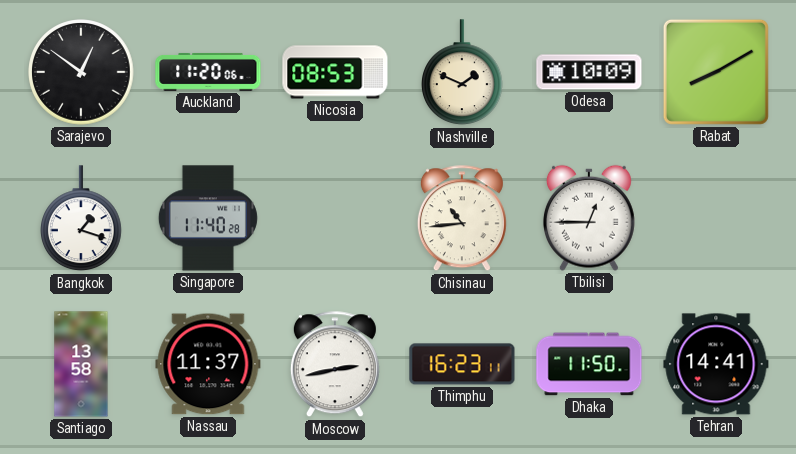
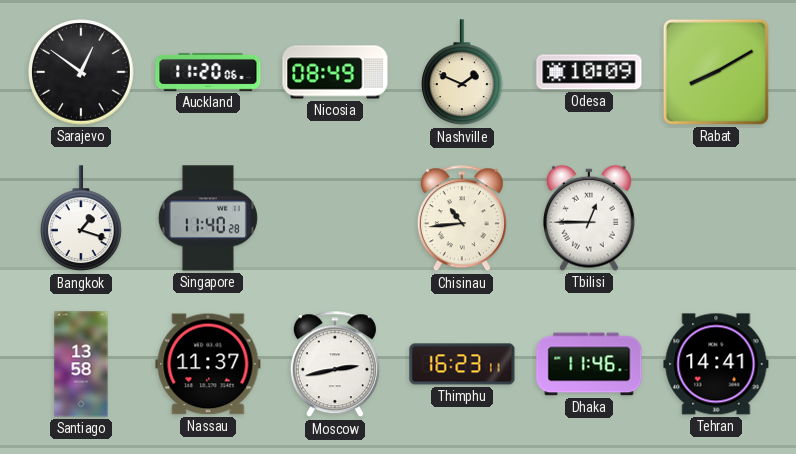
Nicosia: 08:53 -> 08:49 (335, 72)
Dhaka: 11:50 -> 11:46 (589, 364)
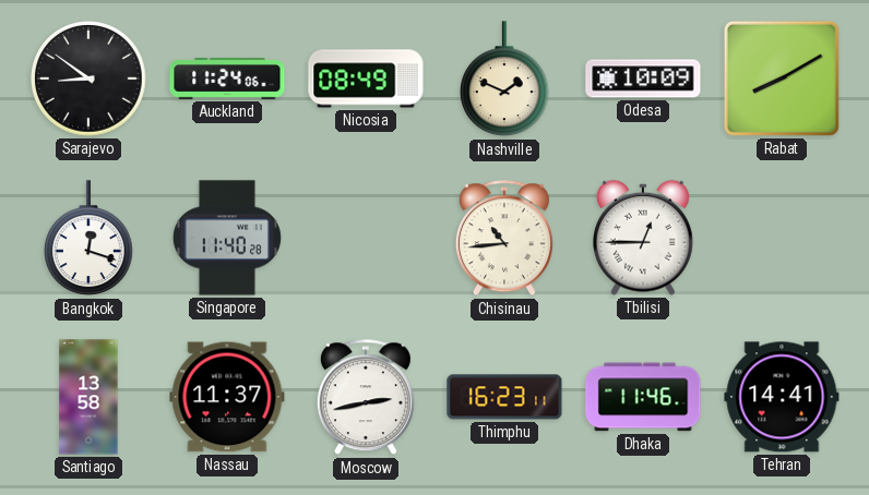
Sarajevo: 12:51 -> 8:51 (88, 79)
Auckland: 11:20 -> 11:24 (227, 79)
Bangkok: 1:18 -> 12:18 (90, 239)
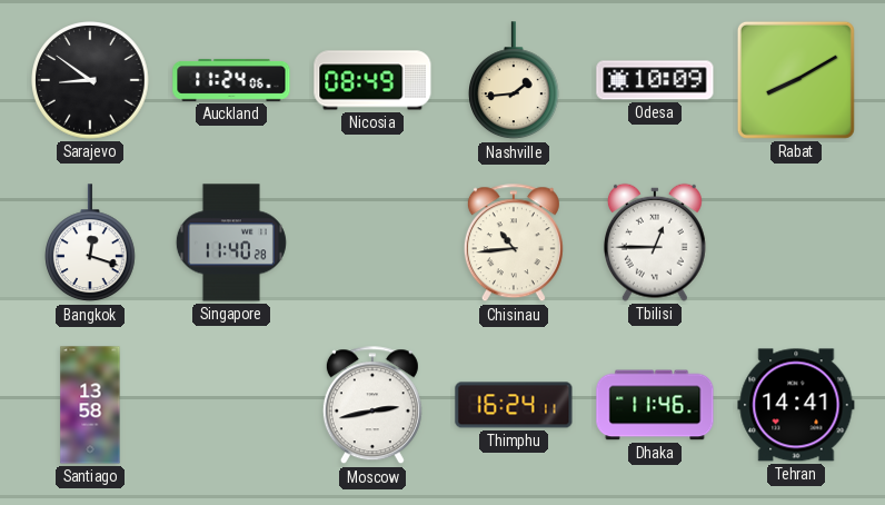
Nashville: 1:49 -> 1:44 (515, 81)
Nassau: 11:37 -> none (227, 397)
Thimphu: 16:23 -> 16:24 (514, 405)
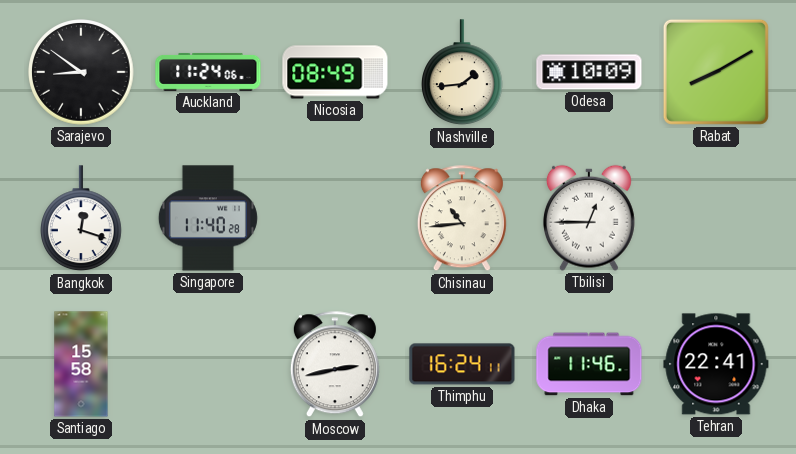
Santiago: 13:58 -> 15:58 (81, 364)
Tehran: 14:41 -> 22:41 (716, 364)
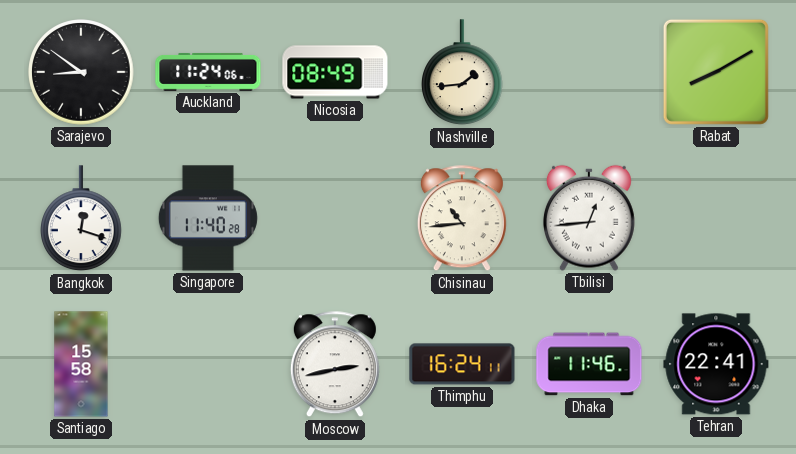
Odesa: 10:09 -> none (589, 72)
Tbilisi: 12:45 -> 12:44 (589, 218)
